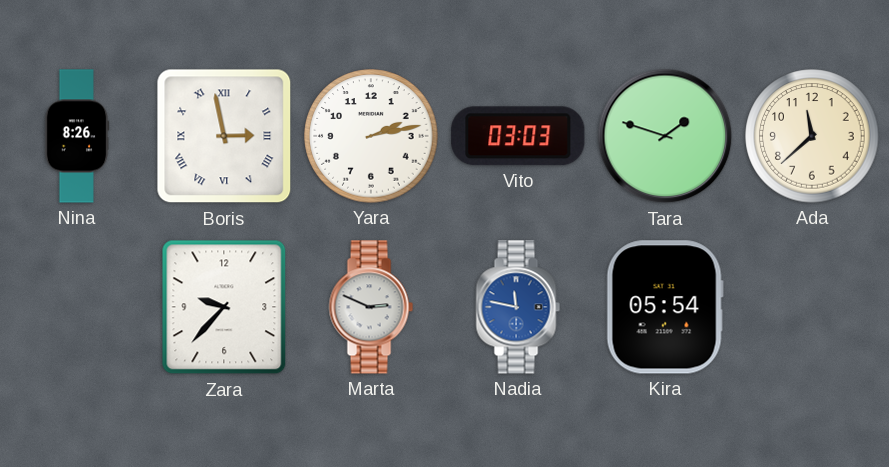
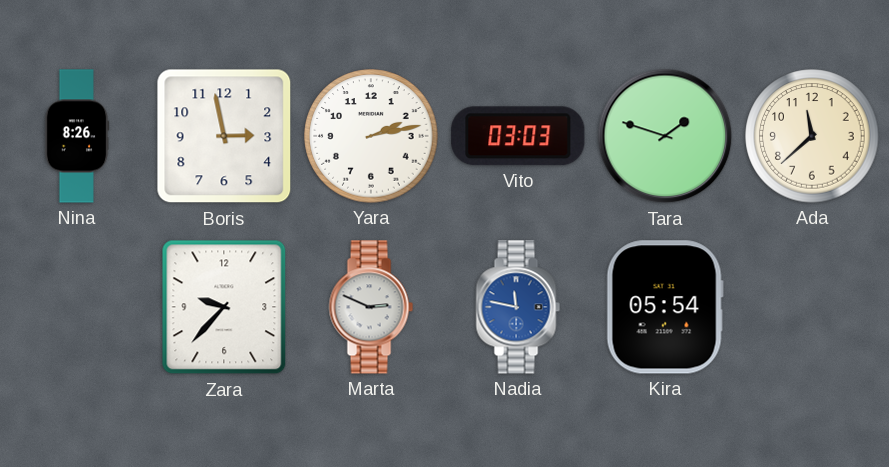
Boris numerals: Roman -> Arabic (224, 136)
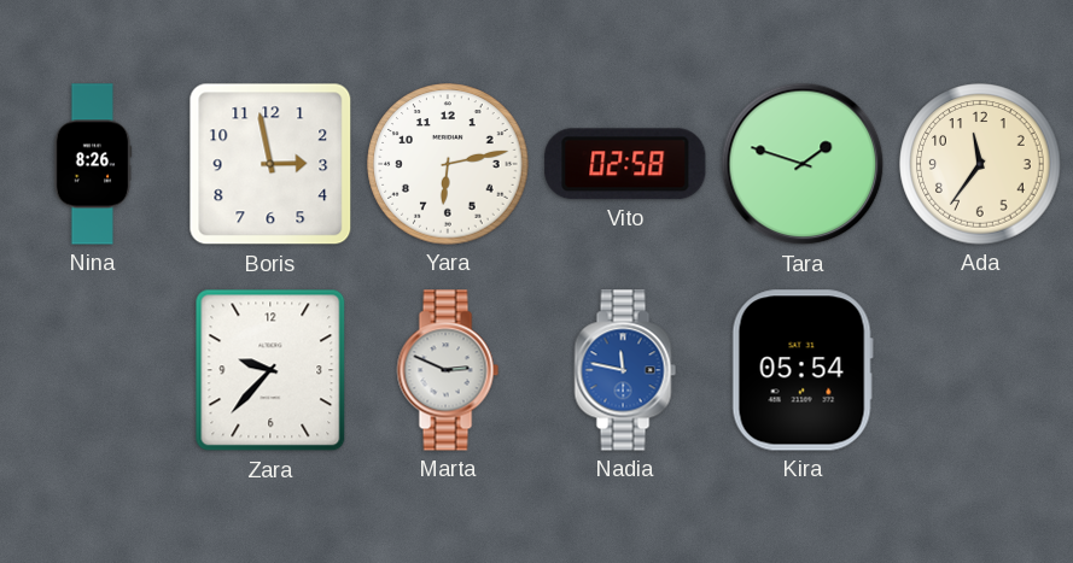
Yara: 2:13 -> 6:13 (448, 164)
Vito: 03:03 -> 02:58 (625, 164)
Ada: 11:38 -> 11:36 (980, 164)
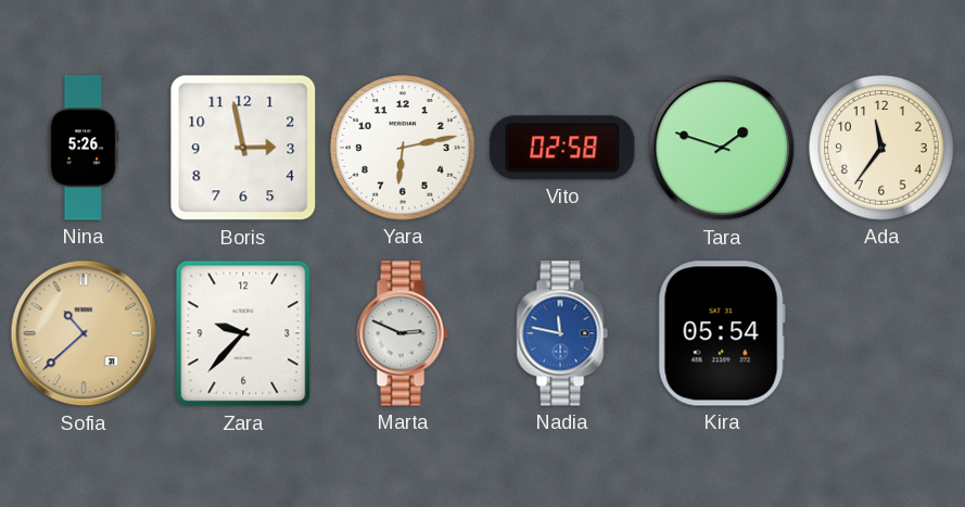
Nina: 8:26 -> 5:26 (84, 148)
Sofia: none -> 10:38 (84, 333)
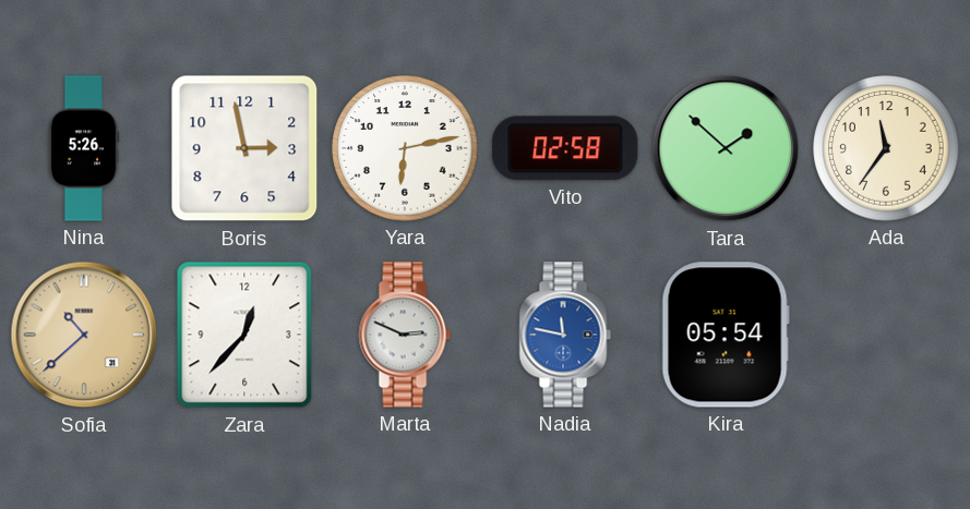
Tara: 1:48 -> 1:52 (726, 148)
Zara: 9:37 -> 12:37 (244, 335)
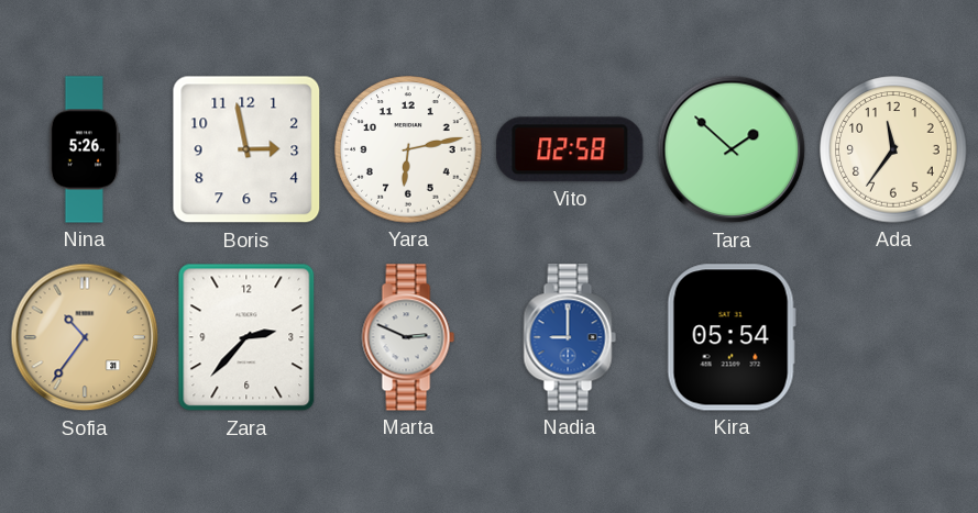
Sofia: 10:38 -> 10:36 (85, 337)
Zara: 12:37 -> 2:37 (246, 337)
Nadia: 11:47 -> 9:00 (570, 337)
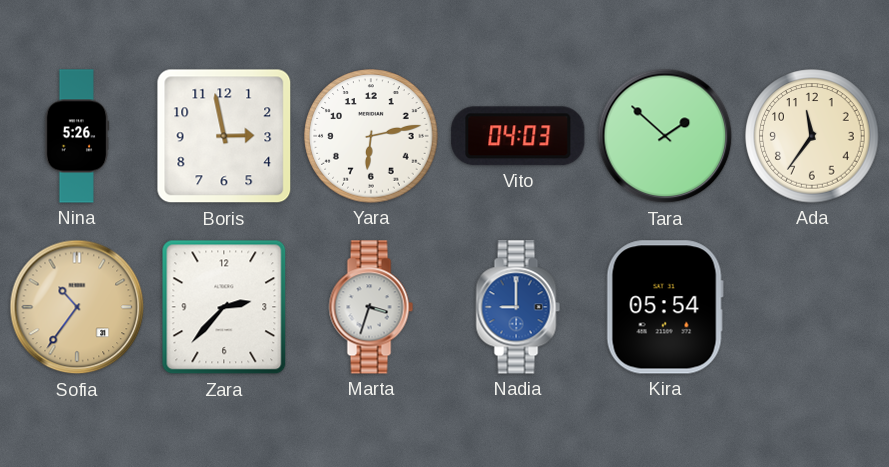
Vito: 02:58 -> 04:03 (518, 136)
Marta: 2:49 -> 3:33 (371, 307)
